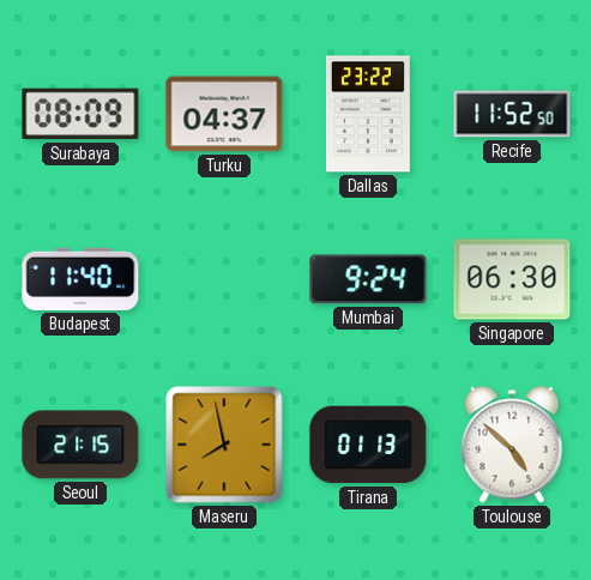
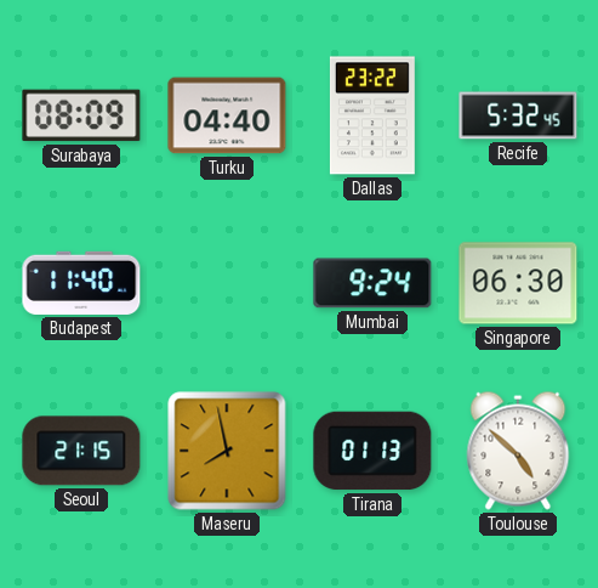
Turku: 04:37 -> 04:40 (227, 115)
Recife: 11:52 -> 5:32 (518, 115)
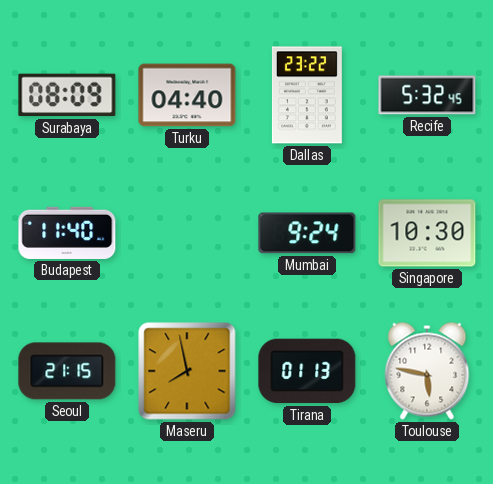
Singapore: 06:30 -> 10:30 (427, 233)
Toulouse: 4:52 -> 5:47 (427, 371)
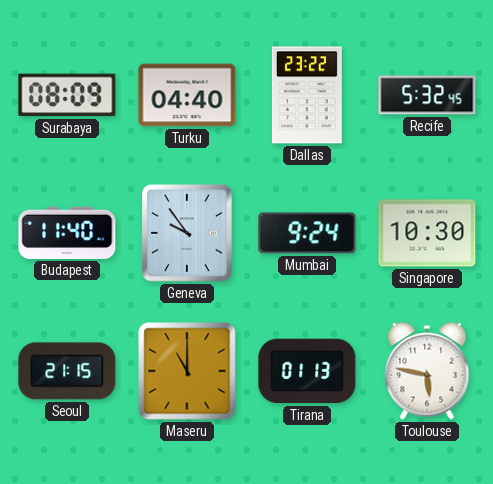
Geneva: none -> 9:54 (188, 234)
Maseru: 7:58 -> 11:00 (187, 371)
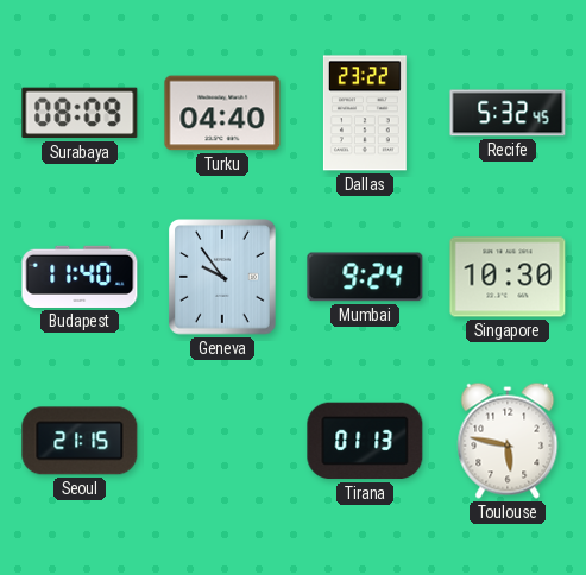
Maseru: 11:00 -> none (187, 371)
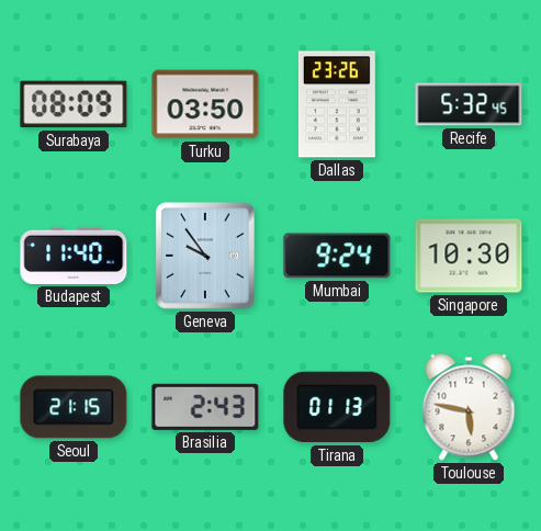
Turku: 04:40 -> 03:50 (205, 104)
Dallas: 23:22 -> 23:26 (337, 104)
Brasilia: none -> 2:43 (205, 407)
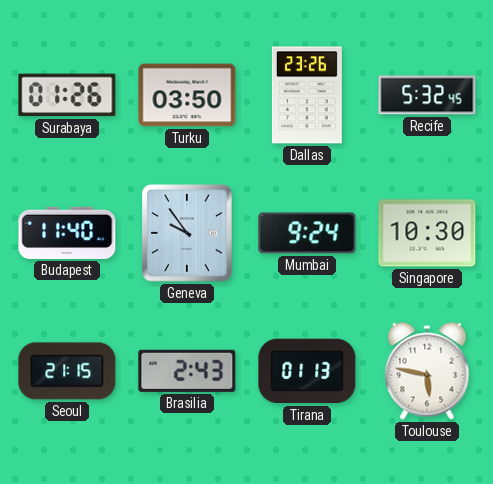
Surabaya: 08:09 -> 01:26 (67, 95)
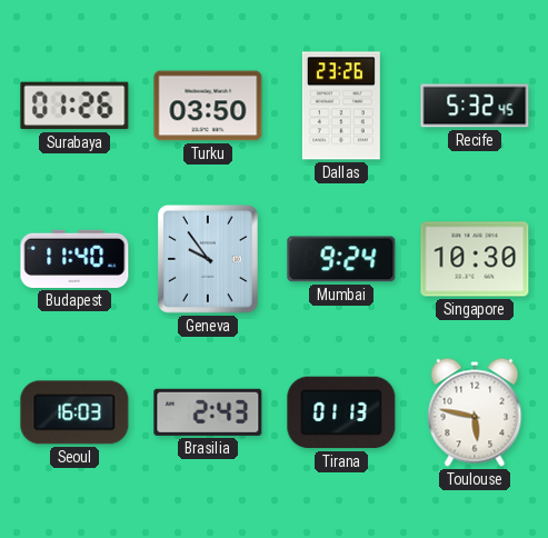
Seoul: 21:15 -> 16:03 (74, 412)
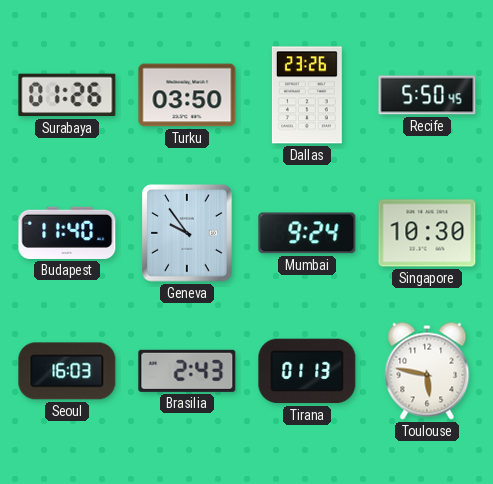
Recife: 5:32 -> 5:50 (427, 95)
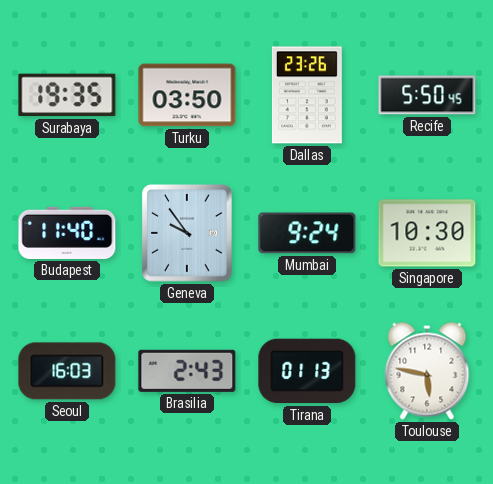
Surabaya: 01:26 -> 19:35 (67, 95)
